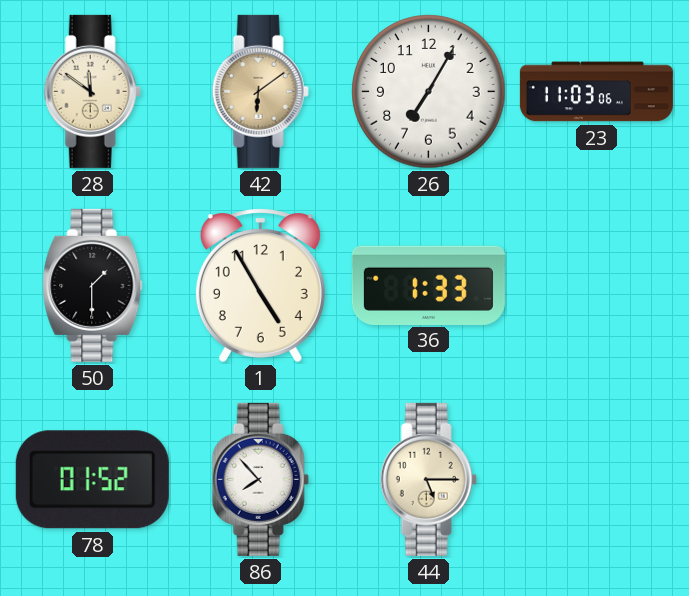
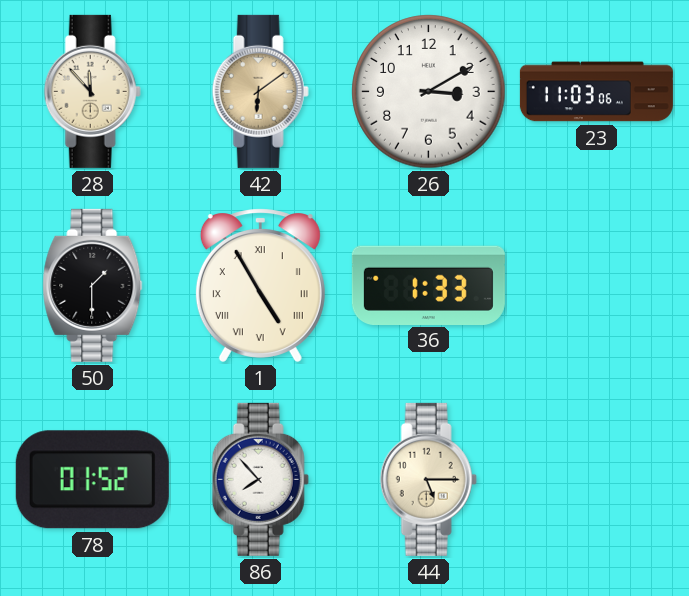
28: 11:51 -> 11:53 (92, 91)
26: 7:05 -> 3:10 (429, 92)
1 numerals: Arabic -> Roman (260, 285)
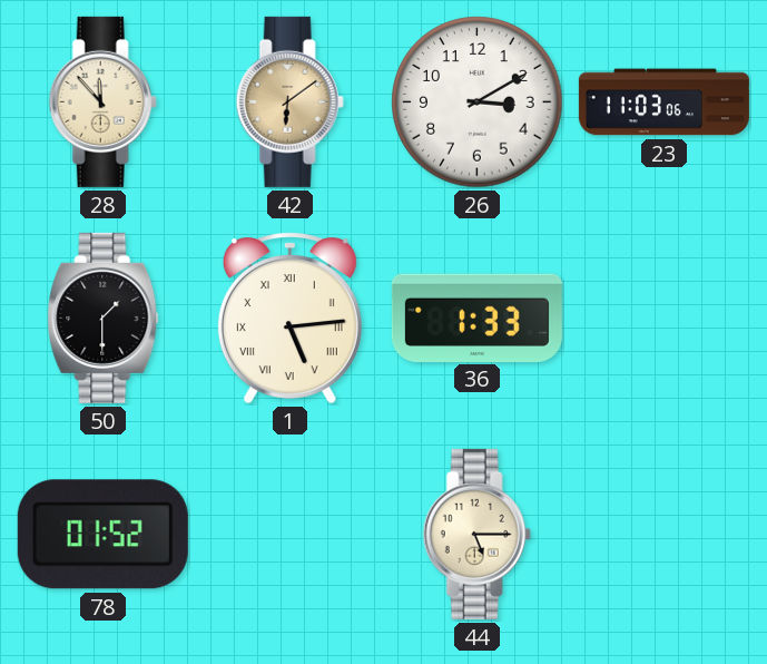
1: 4:55 -> 5:14 (289, 318)
86: 7:53 -> none (260, 479)
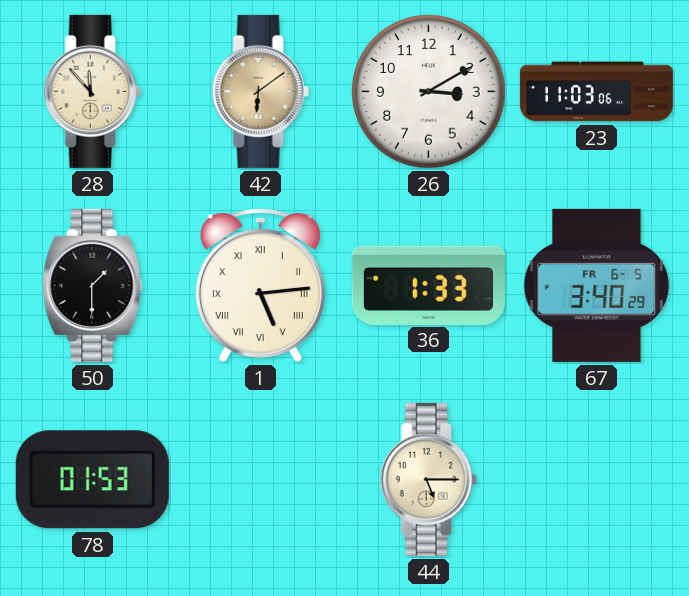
67: none -> 3:40 (597, 285)
78: 01:52 -> 01:53 (92, 480)
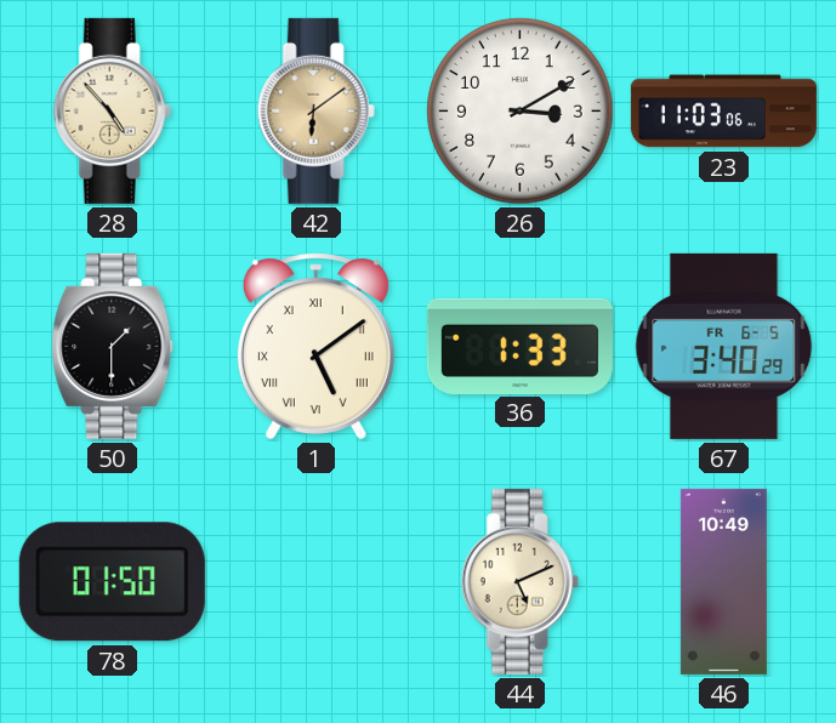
28: 11:53 -> 4:53 (112, 110)
1: 5:14 -> 5:09 (315, 346)
78: 01:53 -> 01:50 (112, 582)
44: 5:15 -> 5:11 (519, 581)
46: none -> 10:49 (723, 581)
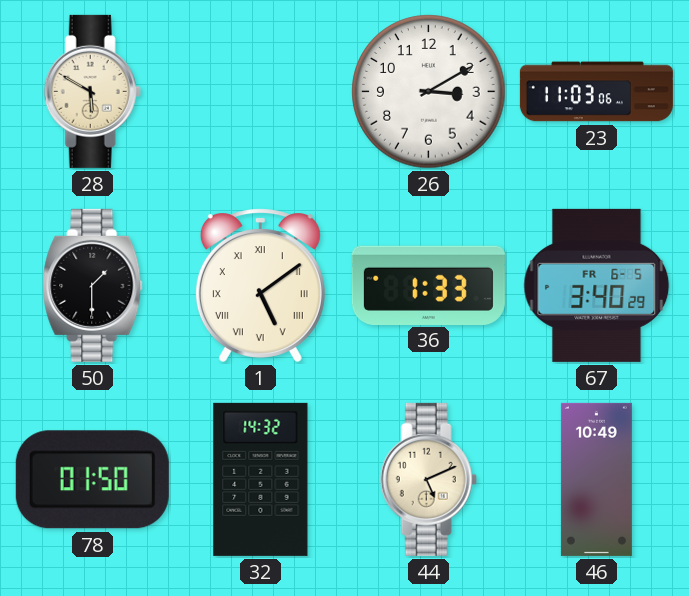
28: 4:53 -> 5:50 (92, 91)
42: 6:09 -> none (315, 110)
32: none -> 14:32 (261, 479)
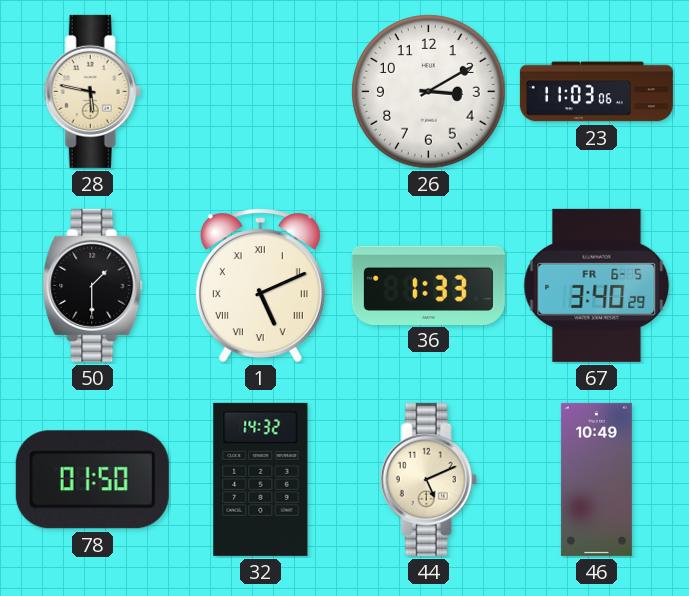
28: 5:50 -> 5:47 (92, 91)
1: 5:09 -> 5:11 (260, 285)
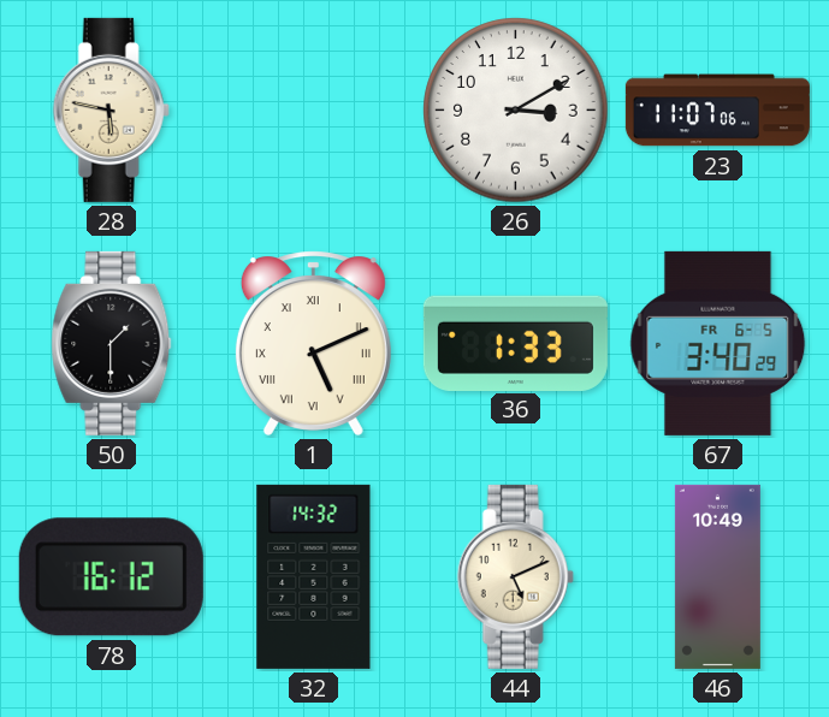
23: 11:03 -> 11:07 (717, 111)
78: 01:50 -> 16:12 (111, 577)
